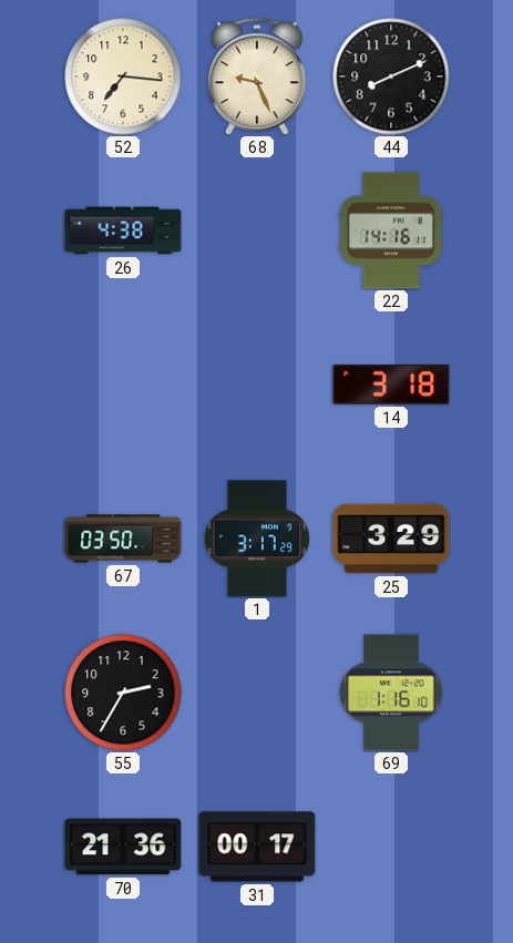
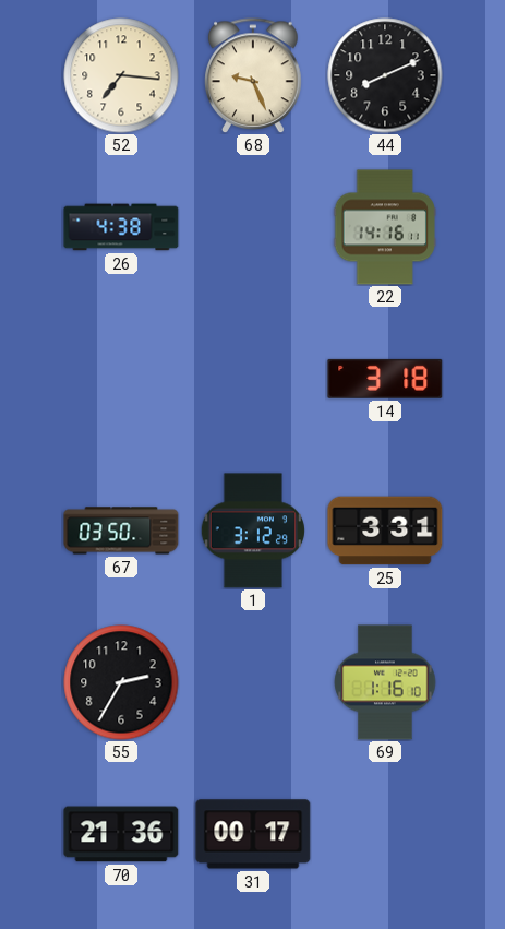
1: 3:17 -> 3:12 (253, 531)
25: 3:29 -> 3:31 (385, 531)
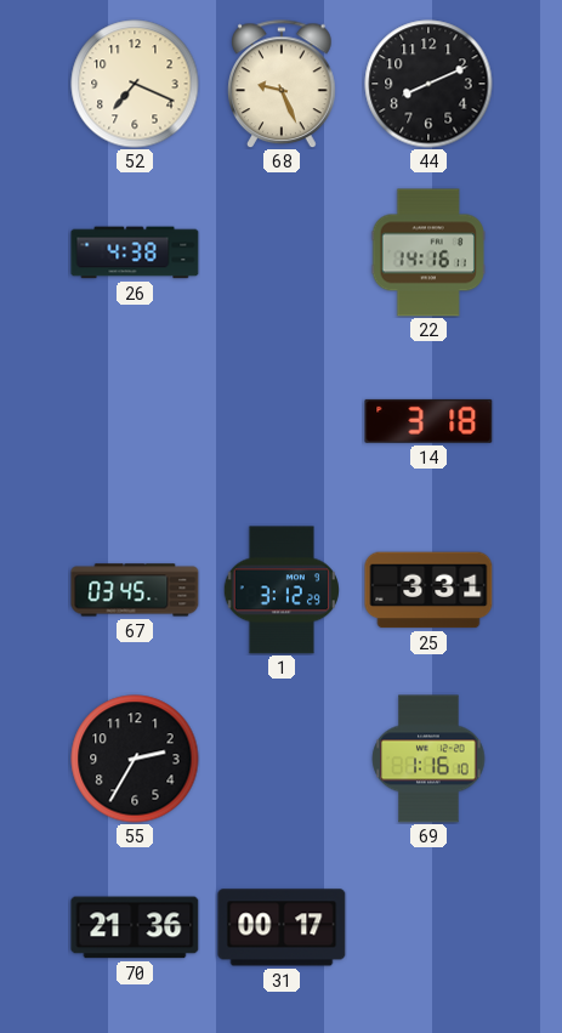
52: 7:16 -> 7:19 (135, 84)
67: 03:50 -> 03:45 (135, 590)
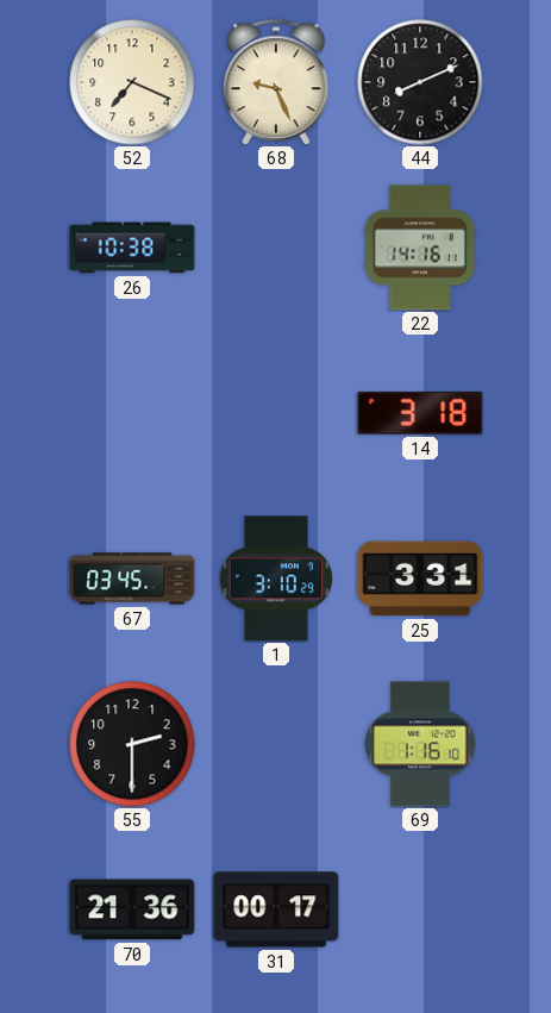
26: 4:38 -> 10:38 (132, 248)
1: 3:12 -> 3:10 (276, 579)
55: 2:35 -> 2:30 (132, 744)
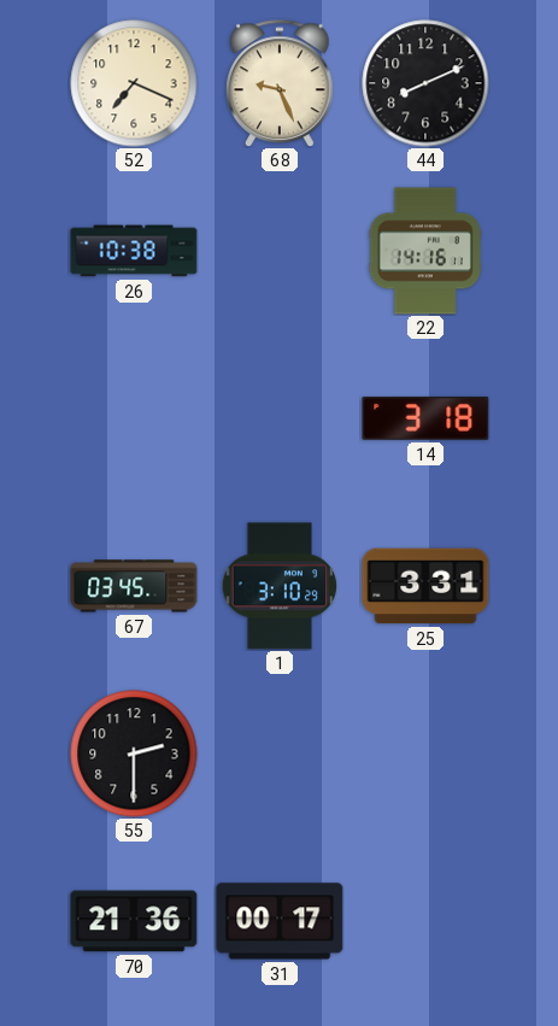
69: 1:16 -> none (420, 744)
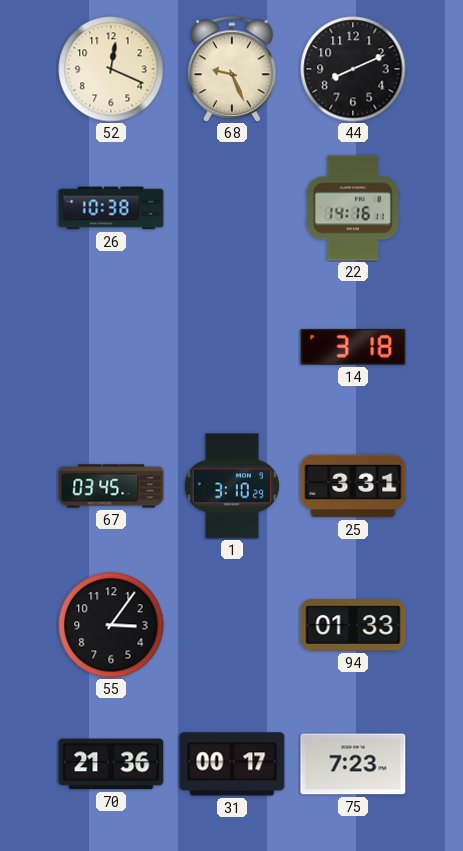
52: 7:19 -> 12:19 (111, 69)
55: 2:30 -> 3:06 (111, 625)
94: none -> 01:33 (353, 625)
75: none -> 7:23 (353, 764)
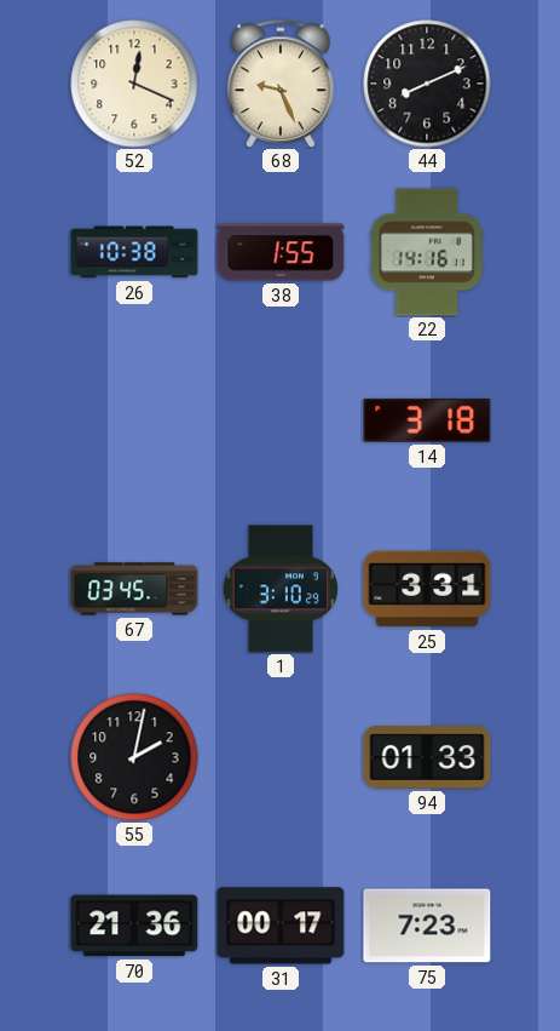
38: none -> 1:55 (281, 252)
55: 3:06 -> 2:02 (134, 757)
